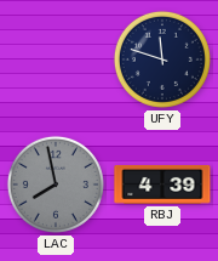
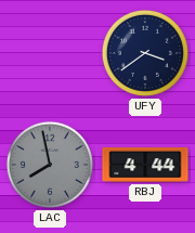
UFY: 11:48 -> 3:39 (145, 53)
RBJ: 4:39 -> 4:44 (145, 165)
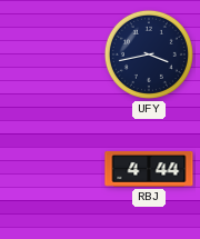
UFY: 3:39 -> 3:43 (149, 54)
LAC: 7:58 -> none (50, 165)
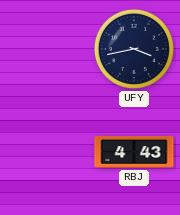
RBJ: 4:44 -> 4:43 (134, 152)
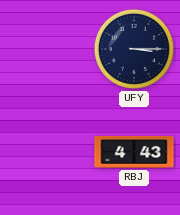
UFY: 3:43 -> 3:15 (134, 49)
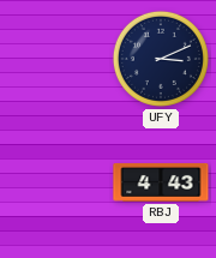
UFY: 3:15 -> 3:11 (161, 59)
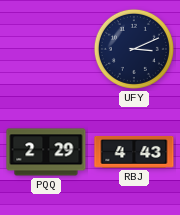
PQQ: none -> 2:29 (46, 152)
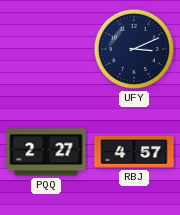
PQQ: 2:29 -> 2:27 (46, 152)
RBJ: 4:43 -> 4:57 (134, 152)
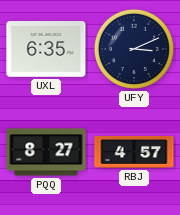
UXL: none -> 6:35 (46, 50)
PQQ: 2:27 -> 8:27 (46, 152)
